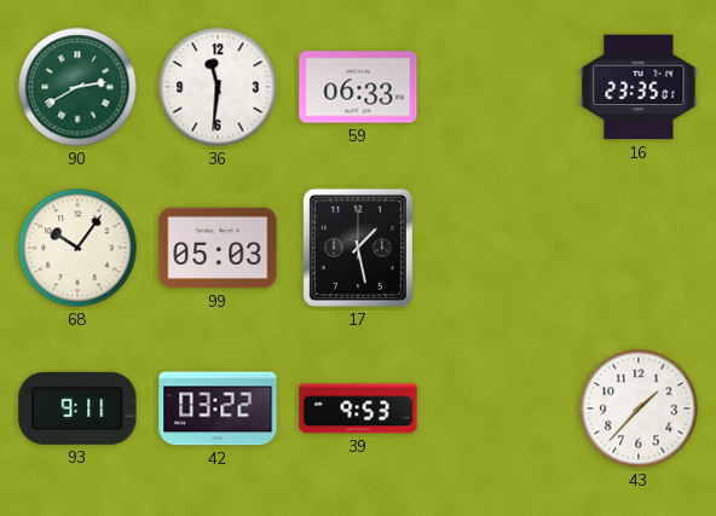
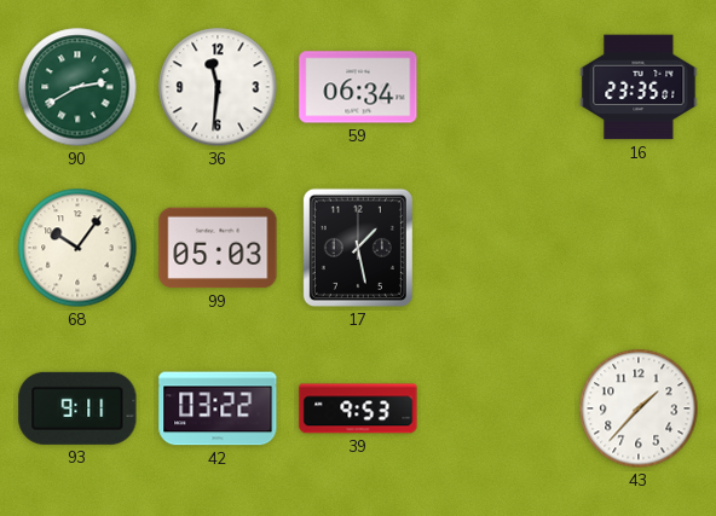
59: 06:33 -> 06:34 (358, 87)
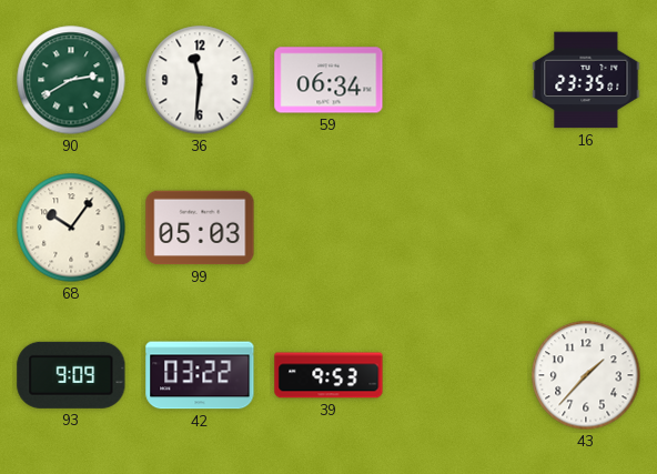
17: 1:28 -> none (358, 248)
93: 9:11 -> 9:09 (71, 375)
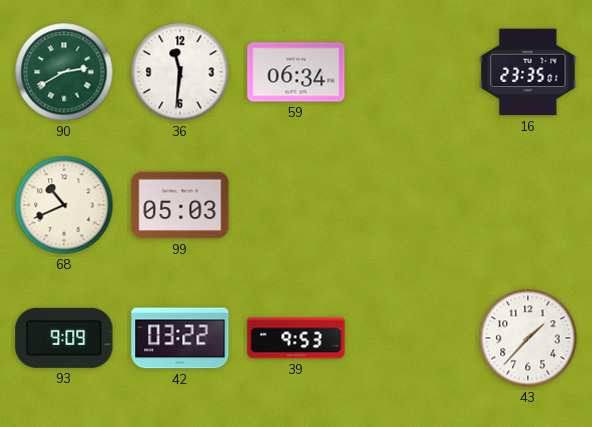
68: 10:06 -> 10:41 (64, 205)
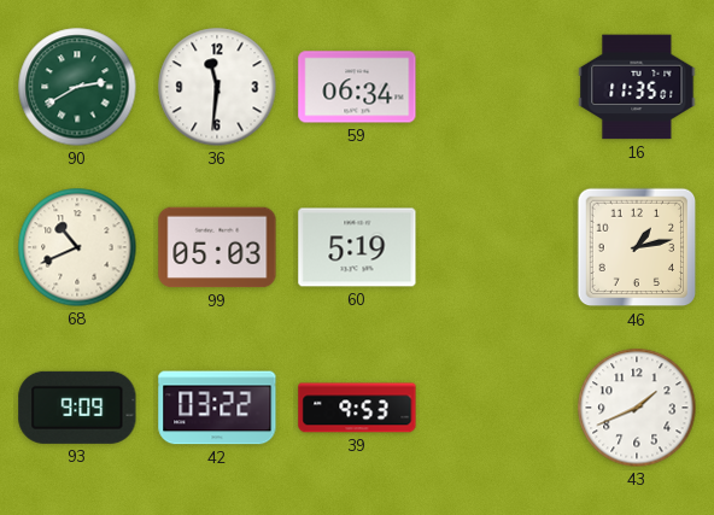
16: 23:35 -> 11:35 (637, 87)
60: none -> 5:19 (357, 247)
46: none -> 1:13 (637, 247)
43: 1:37 -> 1:41 (637, 408)
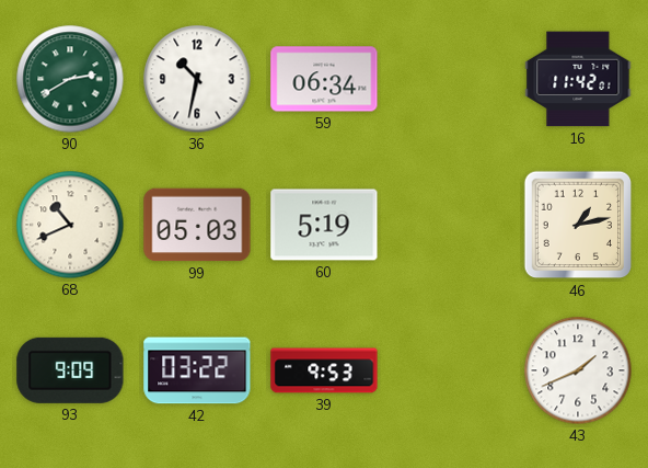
36: 11:31 -> 10:32 (197, 79)
16: 11:35 -> 11:42 (578, 79)
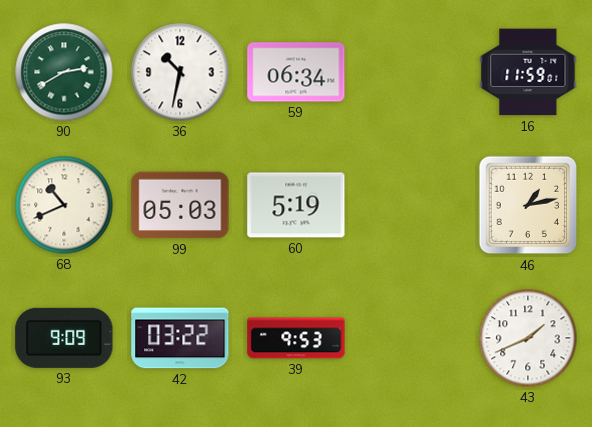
16: 11:42 -> 11:59 (528, 72)
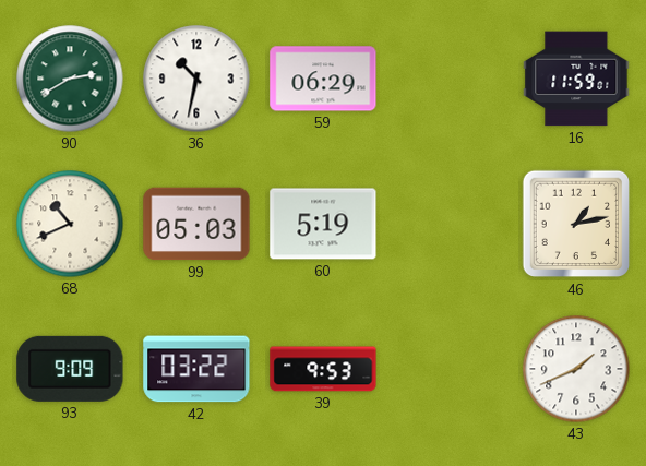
59: 06:34 -> 06:29 (323, 79)
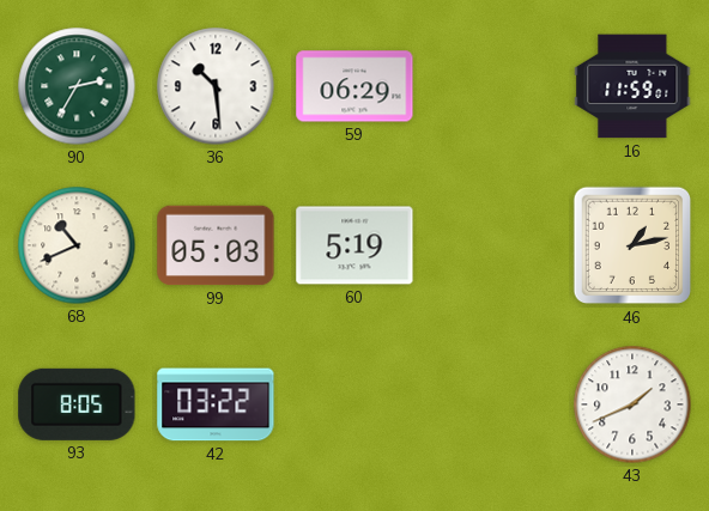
90: 2:40 -> 2:35 (77, 86)
36: 10:32 -> 10:29 (216, 86)
93: 9:09 -> 8:05 (77, 404)
39: 9:53 -> none (323, 369)
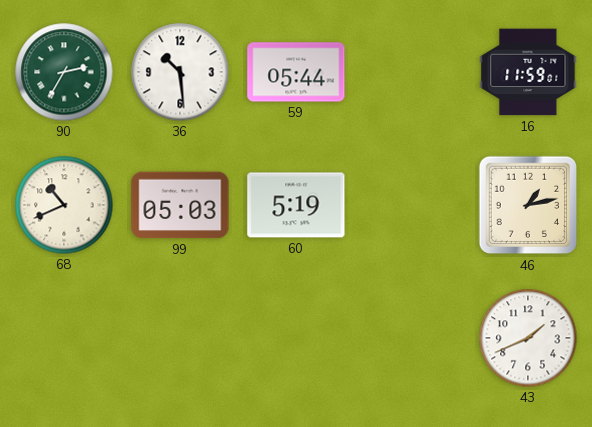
59: 06:29 -> 05:44 (296, 72)
93: 8:05 -> none (77, 404)
42: 03:22 -> none (216, 404)
